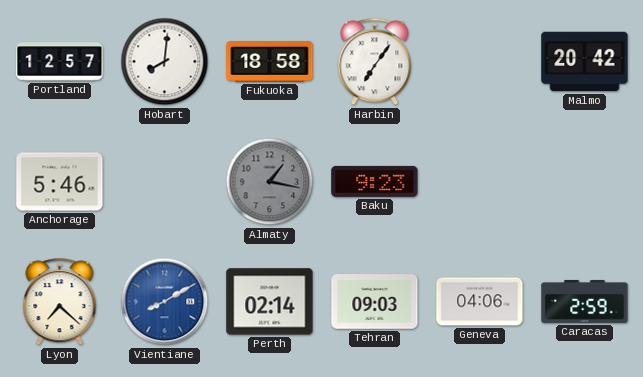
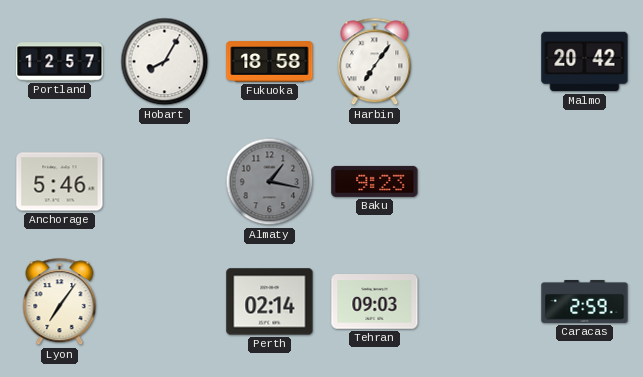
Hobart: 8:01 -> 8:05 (165, 62)
Lyon: 7:22 -> 7:06 (60, 302)
Vientiane: 8:10 -> none (165, 302)
Geneva: 04:06 -> none (480, 302)
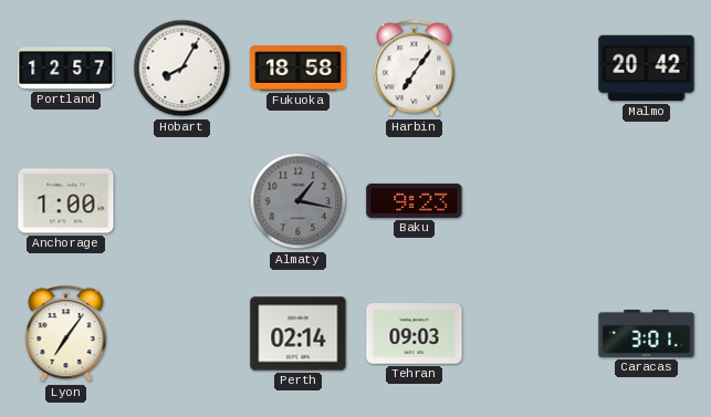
Anchorage: 5:46 -> 1:00 (66, 201)
Caracas: 2:59 -> 3:01 (647, 333)
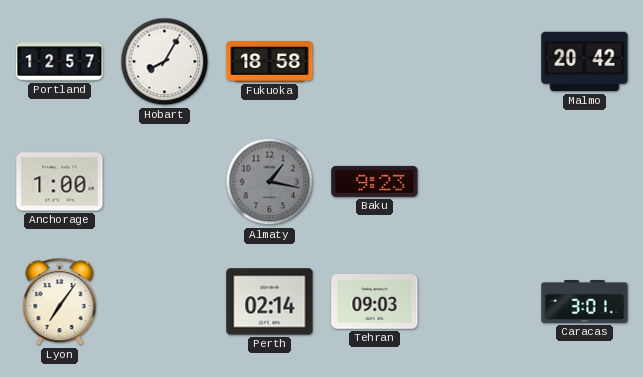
Harbin: 7:06 -> none (415, 69)
